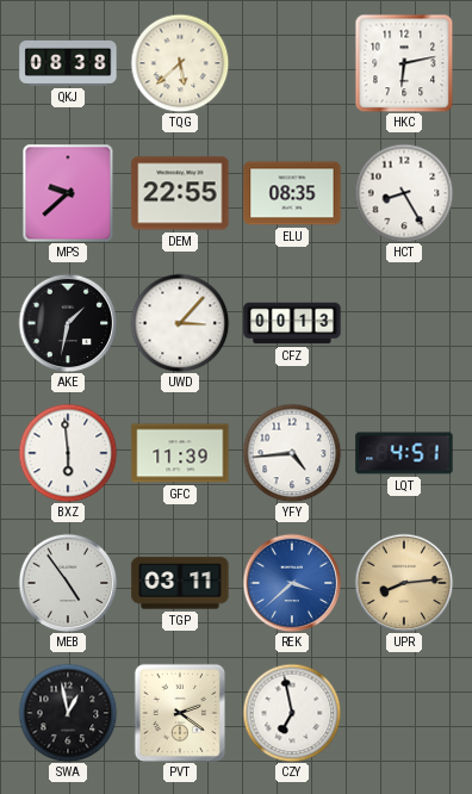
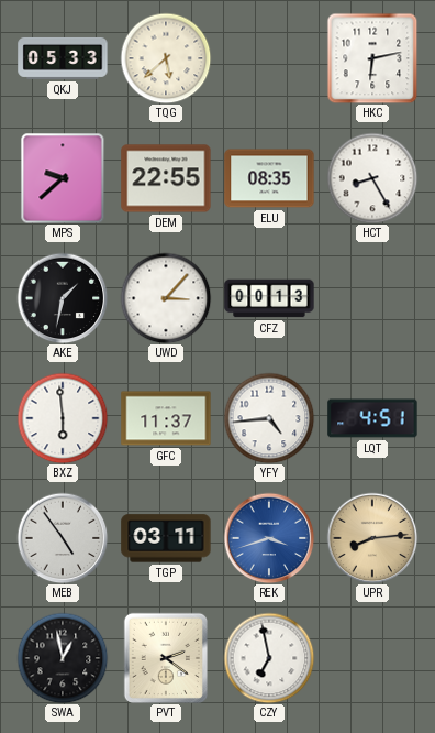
QKJ: 08:38 -> 05:33 (63, 58)
GFC: 11:39 -> 11:37 (166, 418)
REK: 3:38 -> 3:42 (269, 538)
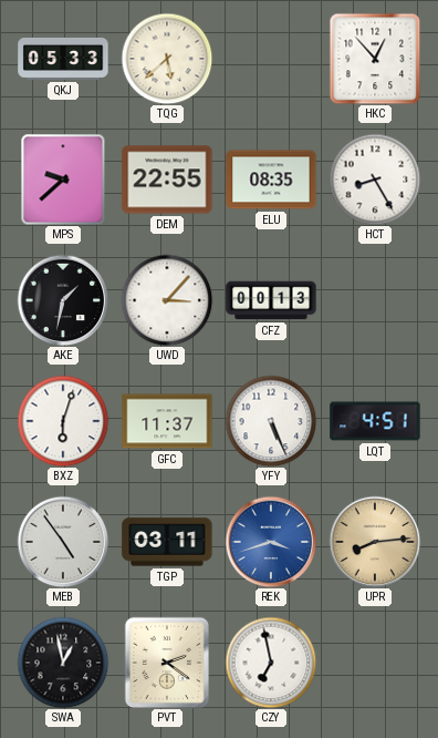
HKC: 6:13 -> 12:53 (375, 59)
BXZ: 5:59 -> 6:03 (63, 421)
YFY: 4:44 -> 5:26 (271, 421)
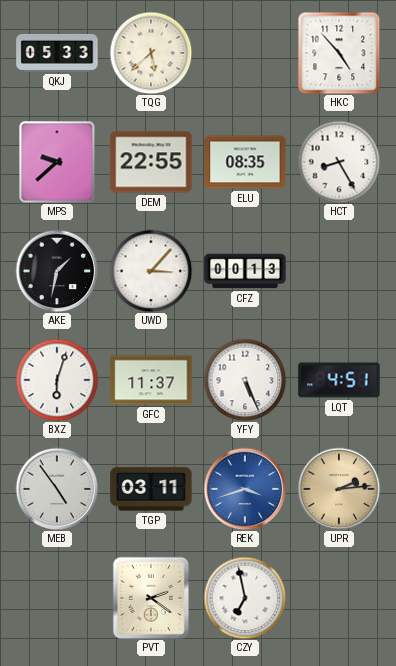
HKC: 12:53 -> 4:53 (339, 53)
UPR: 8:14 -> 2:14 (339, 489)
SWA: 12:58 -> none (63, 663)
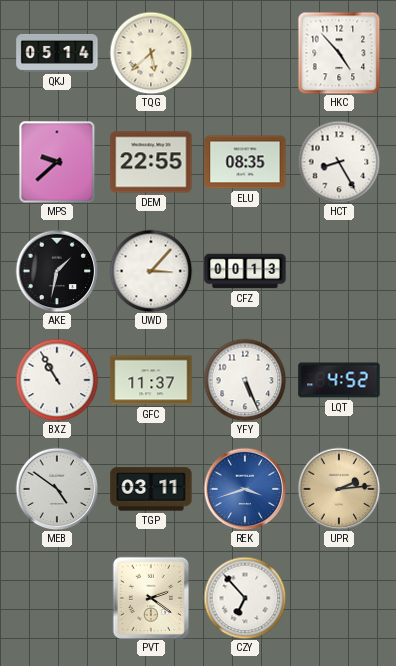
QKJ: 05:33 -> 05:14 (57, 53)
BXZ: 6:03 -> 10:55 (57, 380)
LQT: 4:51 -> 4:52 (339, 380)
MEB: 4:54 -> 4:51 (57, 489)
CZY: 6:58 -> 6:53 (245, 598)
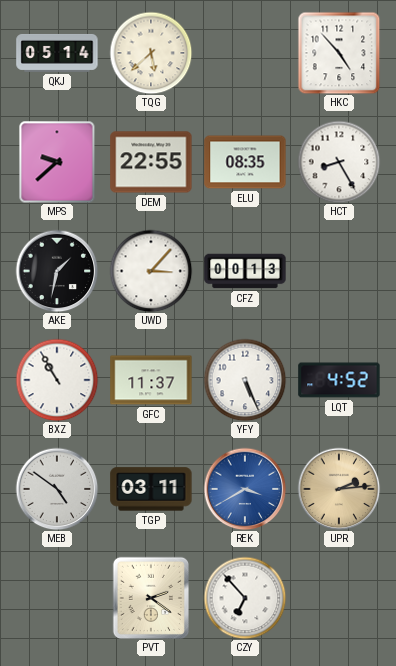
REK: 3:42 -> 3:40 (245, 489)
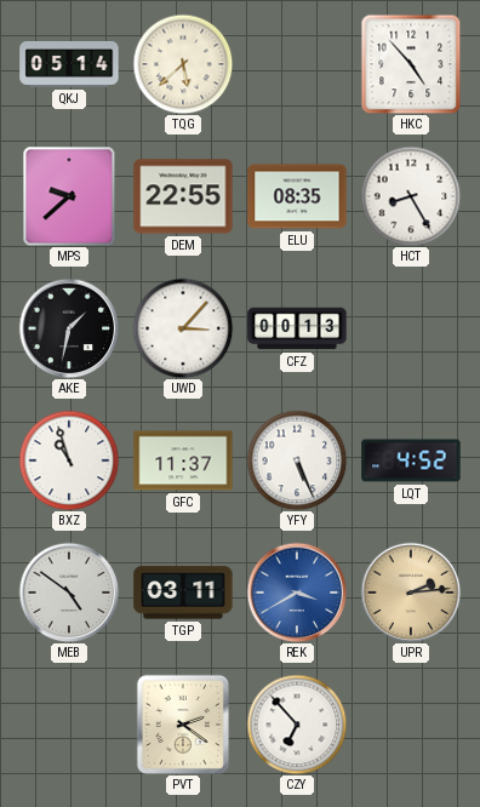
BXZ: 10:55 -> 10:57 (69, 460)
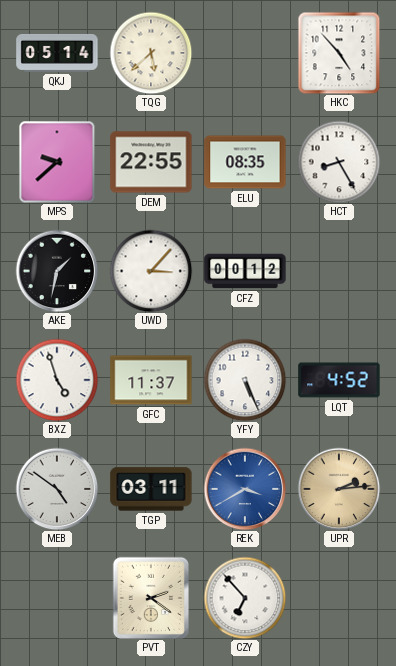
CFZ: 00:13 -> 00:12 (245, 271)
BXZ: 10:57 -> 4:57 (57, 380)
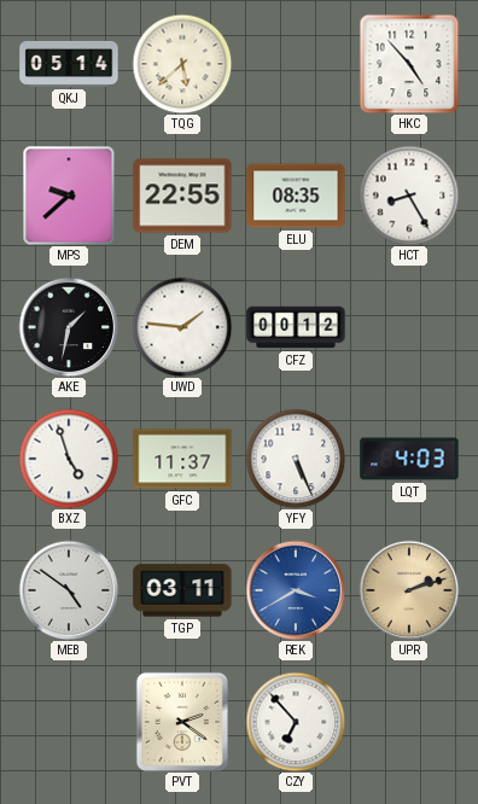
UWD: 3:07 -> 1:46 (182, 327)
LQT: 4:52 -> 4:03 (409, 459)
UPR: 2:14 -> 2:12 (409, 590)
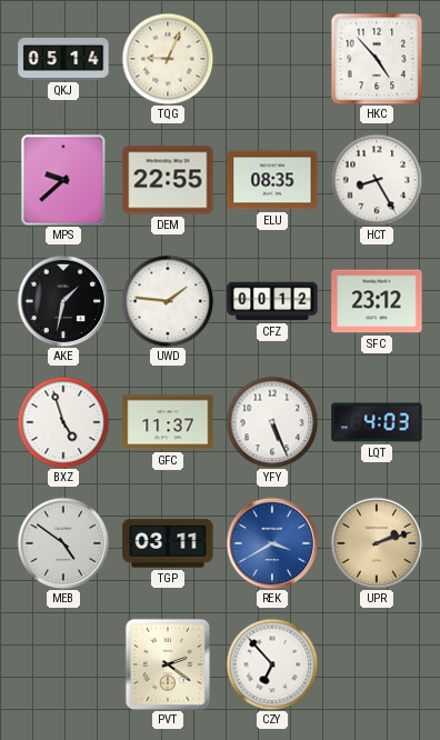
TQG: 5:38 -> 9:04 (168, 59)
SFC: none -> 23:12 (377, 301)
